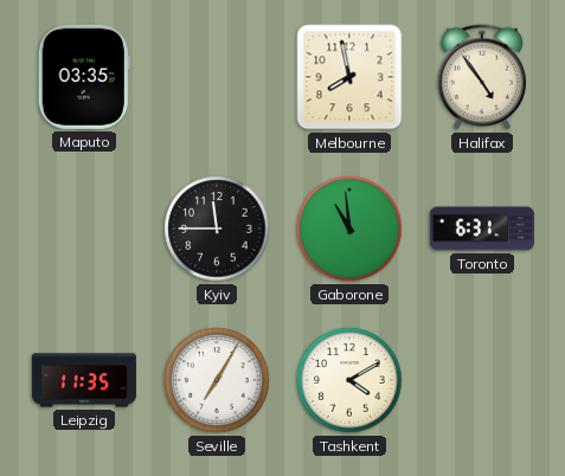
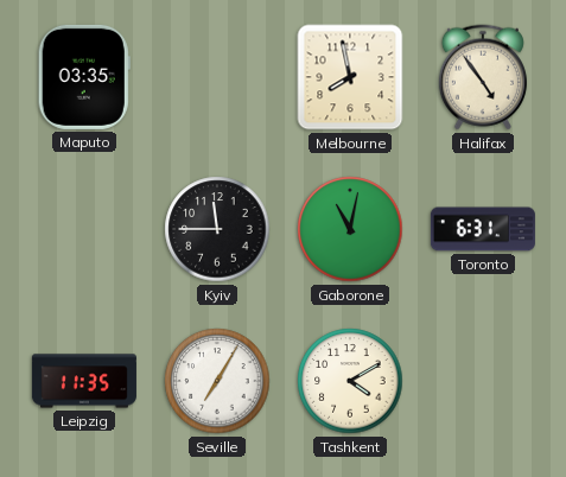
Gaborone: 10:59 -> 11:02 (350, 229)
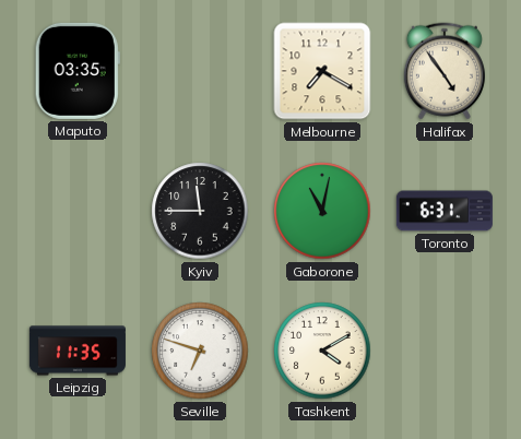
Melbourne: 7:58 -> 7:20 (322, 71)
Seville: 7:05 -> 6:48 (200, 351)
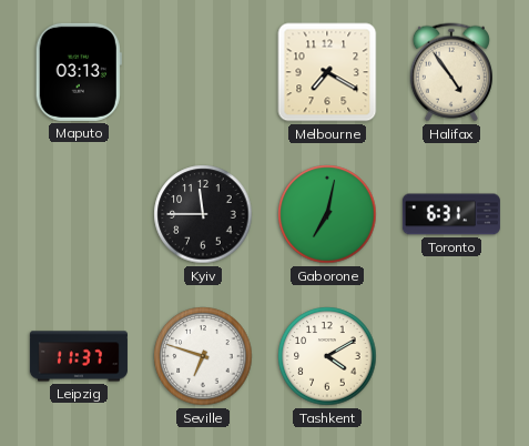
Maputo: 03:35 -> 03:13 (79, 72)
Gaborone: 11:02 -> 7:02 (327, 214)
Leipzig: 11:35 -> 11:37 (79, 356)
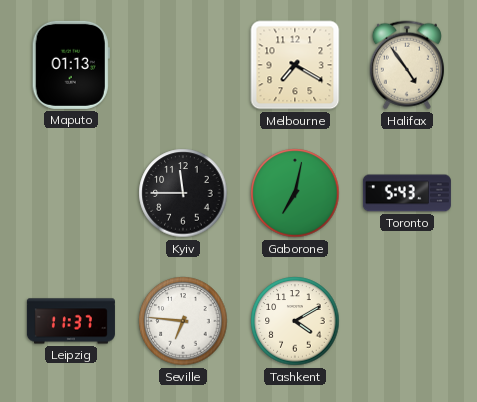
Maputo: 03:13 -> 01:13 (71, 65)
Toronto: 6:31 -> 5:43 (407, 193)
Seville: 6:48 -> 6:46 (183, 321)
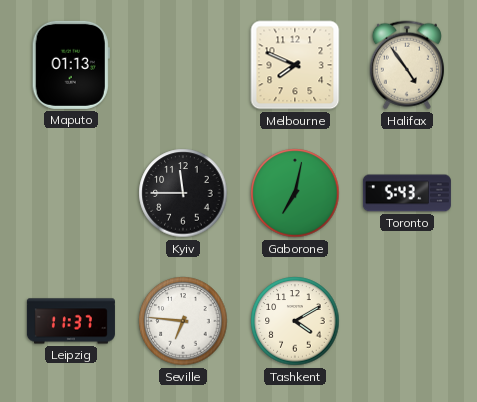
Melbourne: 7:20 -> 7:49 (295, 65)
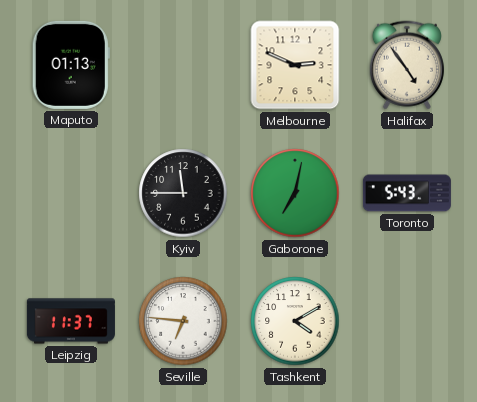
Melbourne: 7:49 -> 2:49 (295, 65)
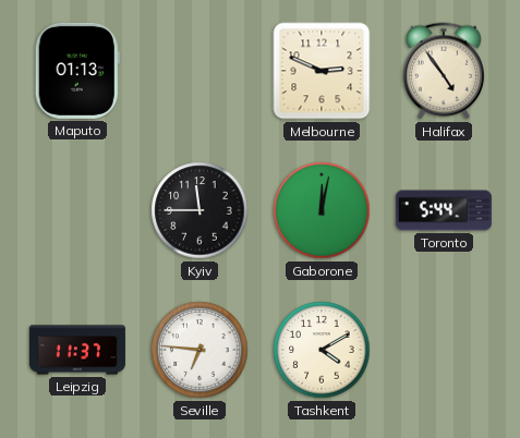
Gaborone: 7:02 -> 12:02 (322, 210)
Toronto: 5:43 -> 5:44 (444, 210)
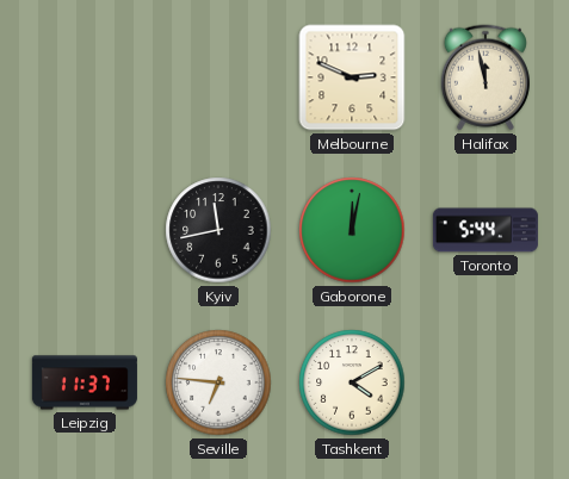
Maputo: 01:13 -> none (77, 71)
Halifax: 4:54 -> 11:58 (485, 77)
Kyiv: 11:45 -> 11:43 (218, 230)
